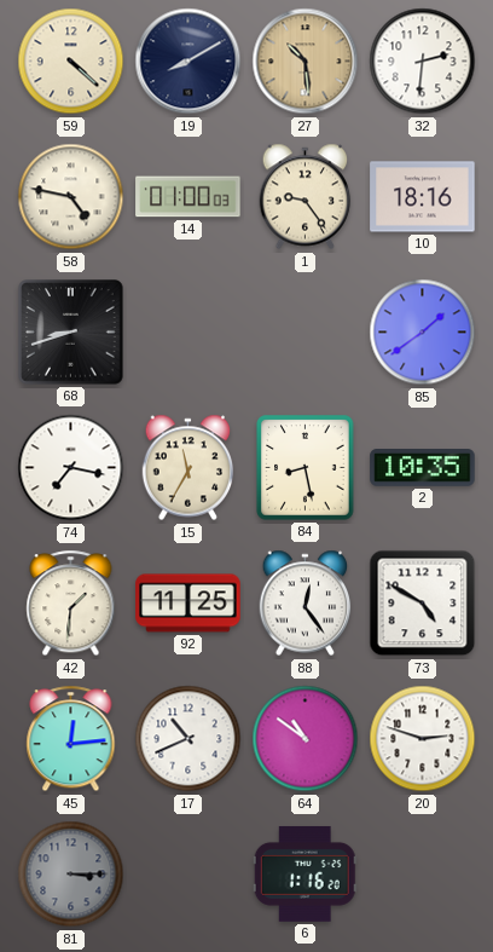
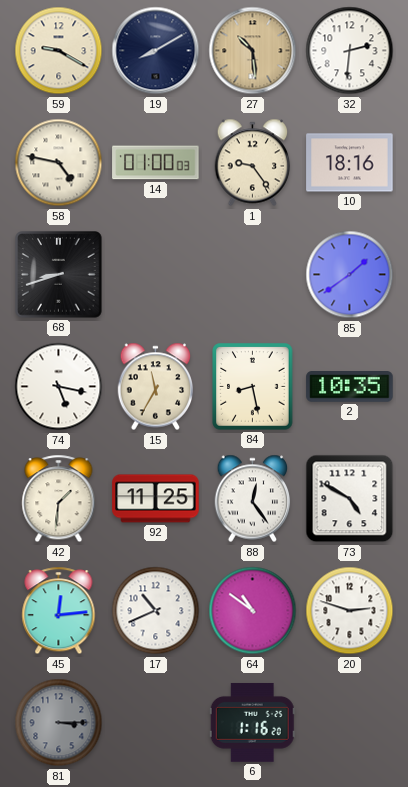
59: 4:22 -> 9:20 (59, 51)
74: 7:17 -> 5:17 (59, 387)
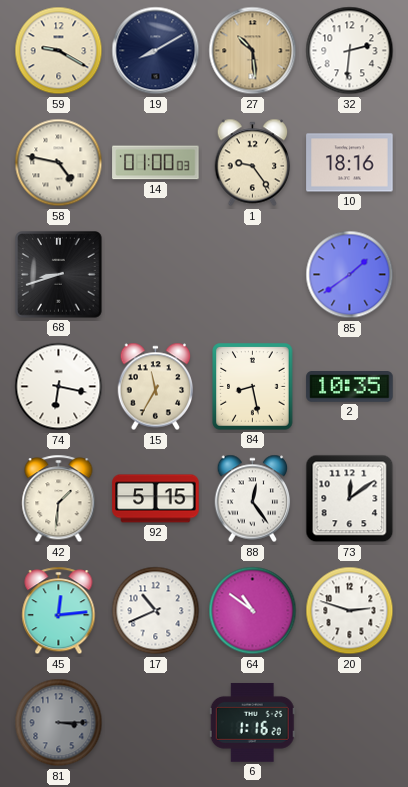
74: 5:17 -> 6:17 (59, 387)
92: 11:25 -> 5:15 (156, 499)
73: 4:50 -> 12:09 (350, 499)
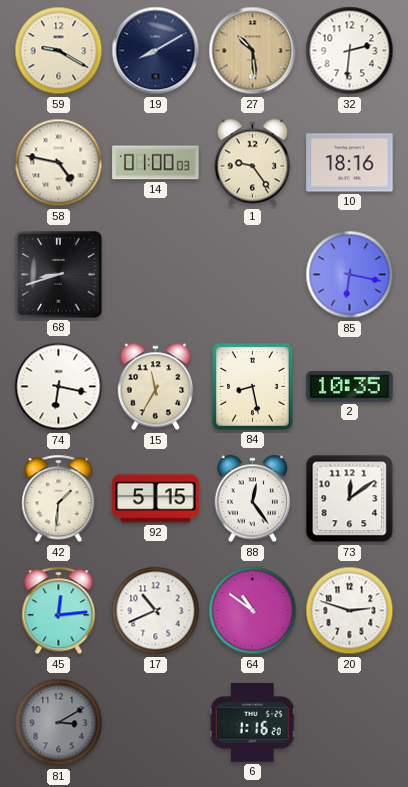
85: 1:39 -> 6:17 (350, 275)
81: 3:15 -> 3:10 (59, 723)
